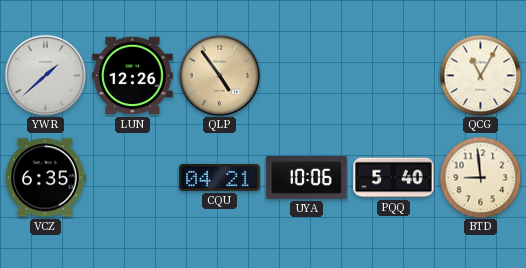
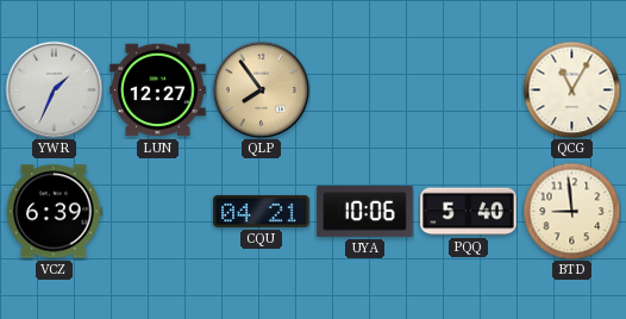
YWR: 1:38 -> 1:34 (54, 89)
LUN: 12:26 -> 12:27 (158, 90)
QLP: 4:54 -> 7:54 (261, 89)
VCZ: 6:35 -> 6:39 (55, 212)
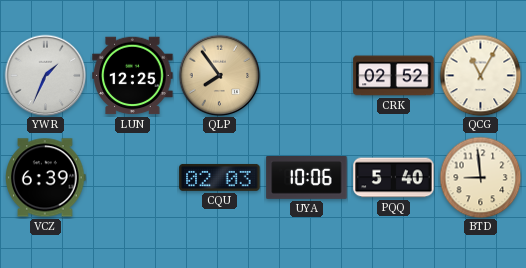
LUN: 12:27 -> 12:25 (133, 76)
CRK: none -> 02:52 (394, 76)
CQU: 04:21 -> 02:03 (220, 177)
